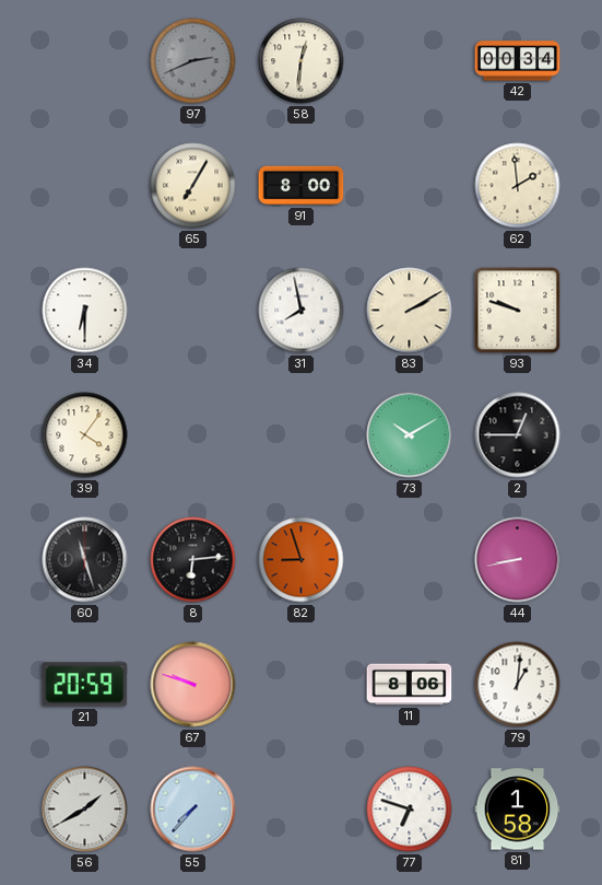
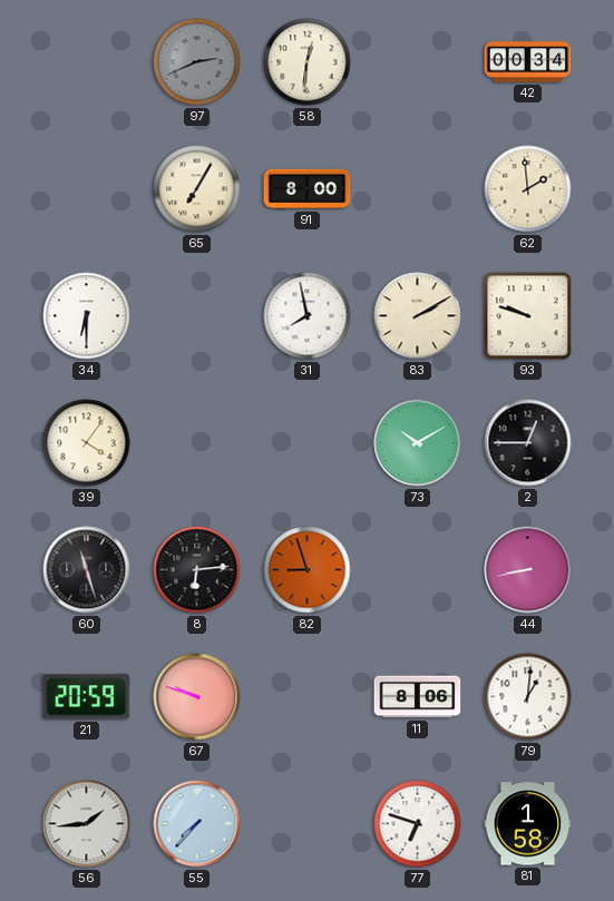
56: 1:40 -> 1:44 (87, 824)
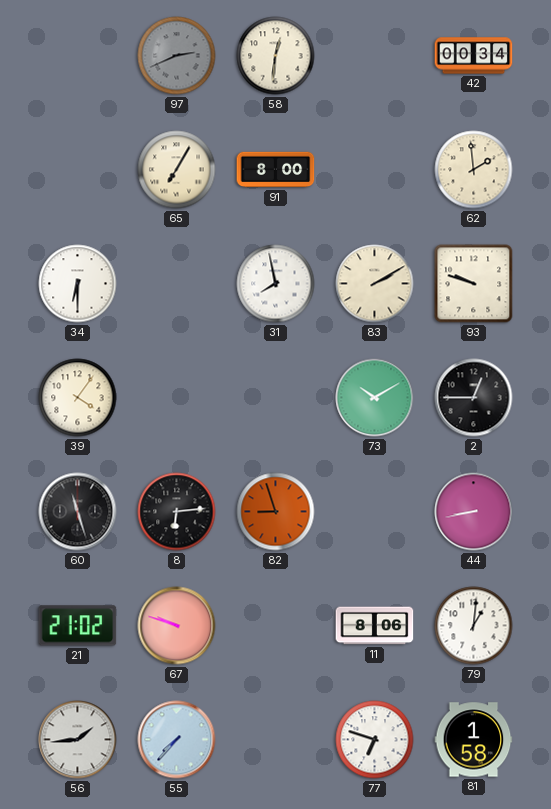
21: 20:59 -> 21:02 (78, 626)
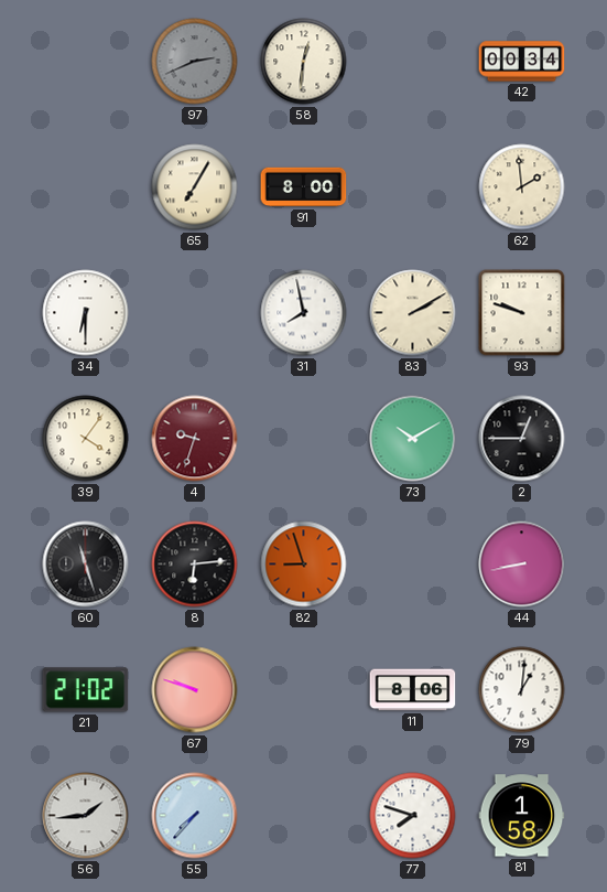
4: none -> 9:33 (195, 439)
77: 6:48 -> 7:48 (413, 816)
